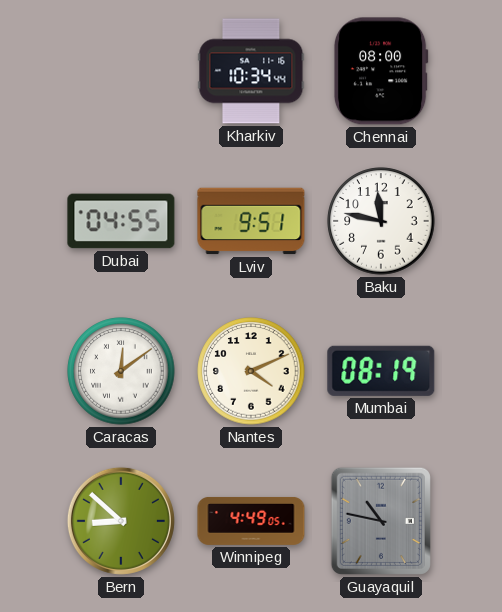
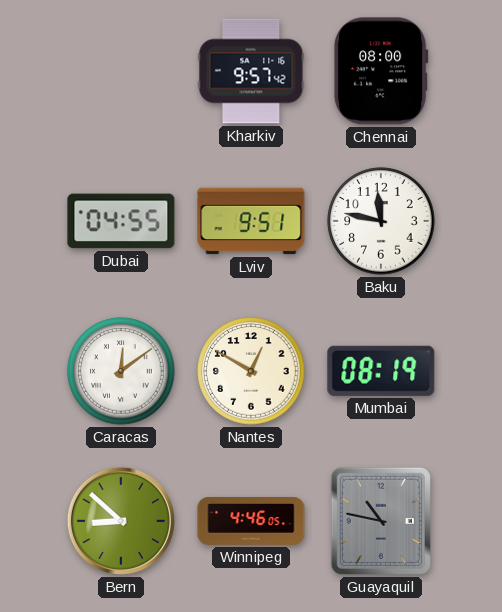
Kharkiv: 10:34 -> 9:57 (251, 71)
Nantes: 4:11 -> 12:50 (251, 371)
Winnipeg: 4:49 -> 4:46 (251, 521)
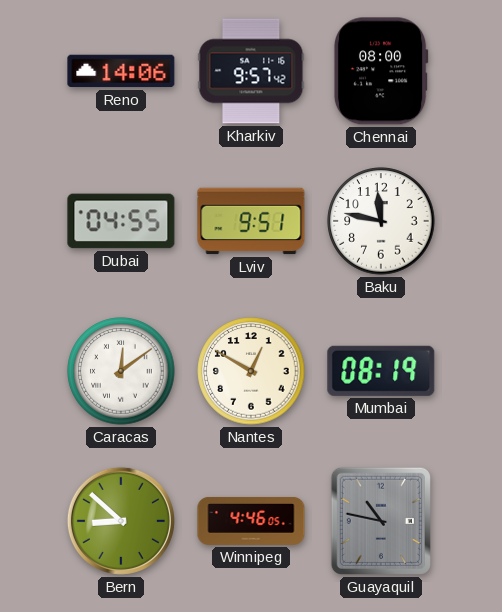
Reno: none -> 14:06 (121, 71)
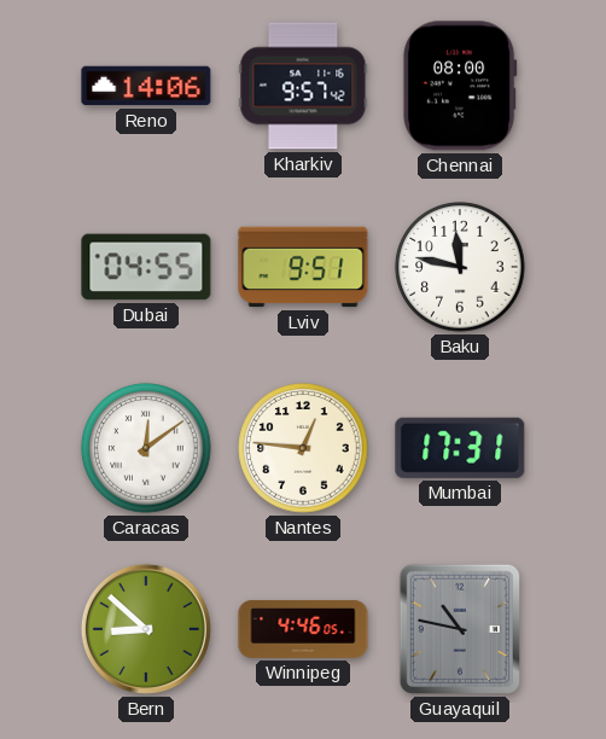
Nantes: 12:50 -> 12:46 (303, 448)
Mumbai: 08:19 -> 17:31 (460, 448)
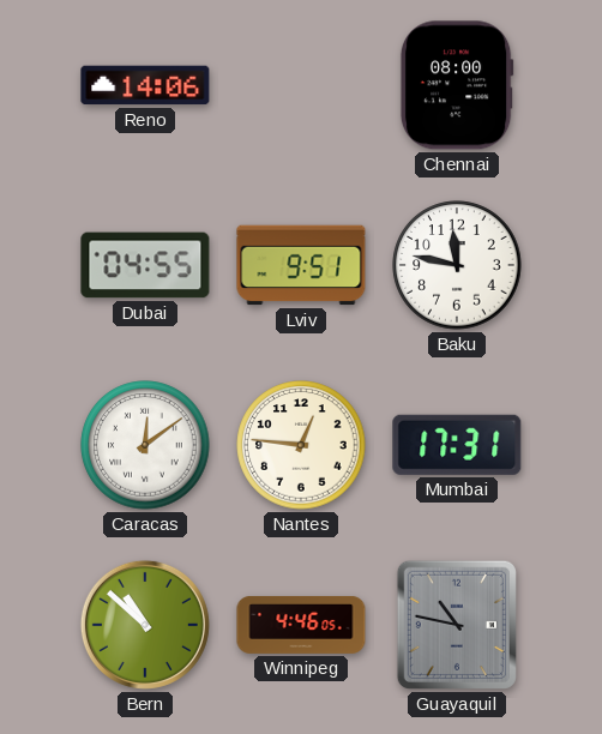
Kharkiv: 9:57 -> none (303, 86)
Bern: 8:52 -> 10:52 (145, 625)
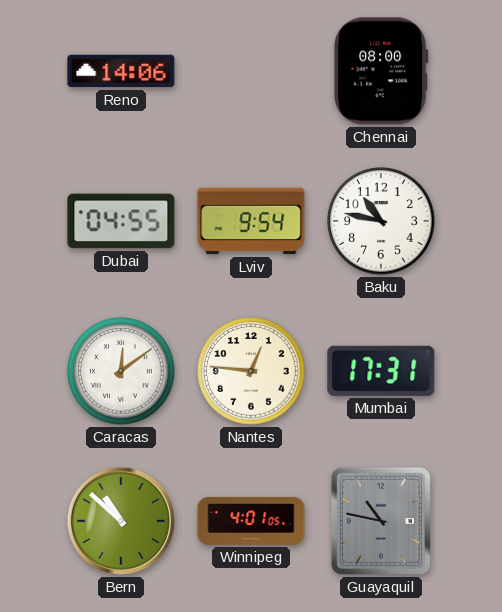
Lviv: 9:51 -> 9:54 (251, 221)
Baku: 11:47 -> 10:47 (381, 221)
Winnipeg: 4:46 -> 4:01 (251, 521)
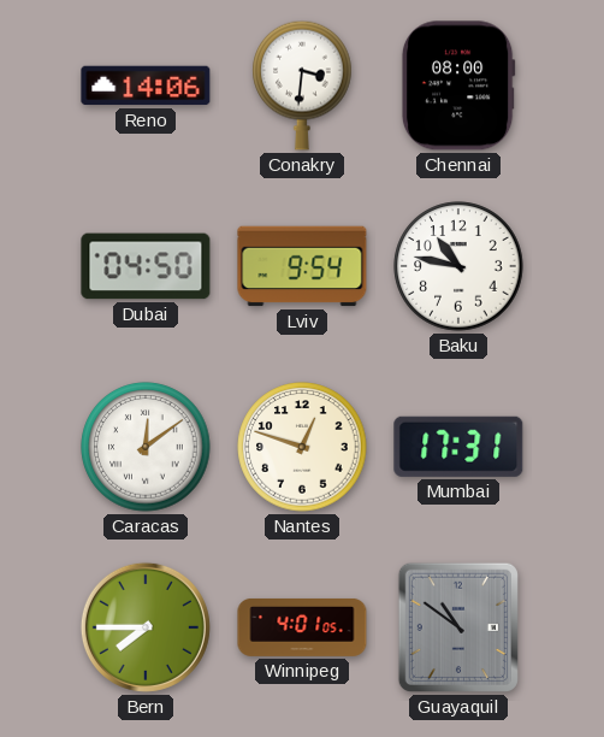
Conakry: none -> 3:31 (302, 86)
Dubai: 04:55 -> 04:50 (146, 266)
Nantes: 12:46 -> 12:48 (302, 447)
Bern: 10:52 -> 7:45 (146, 627)
Guayaquil: 10:47 -> 10:51 (458, 627)
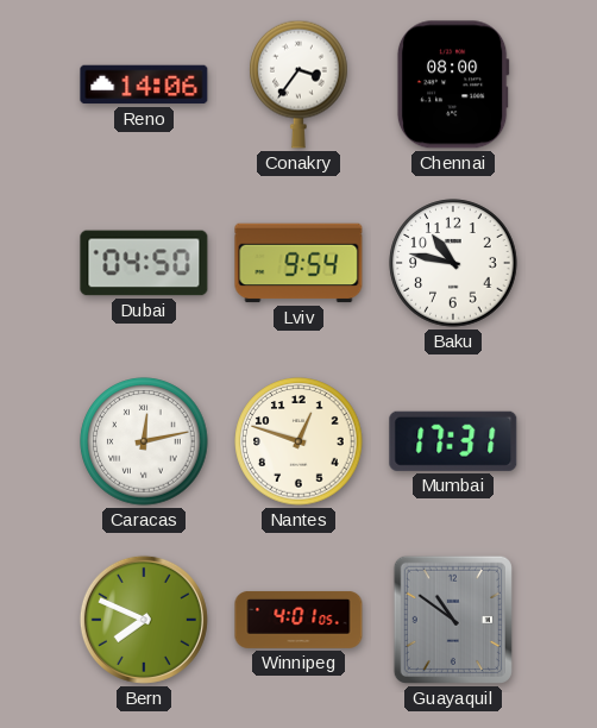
Conakry: 3:31 -> 3:36 (298, 84)
Caracas: 12:09 -> 12:13 (144, 441)
Bern: 7:45 -> 7:49 (144, 620)
